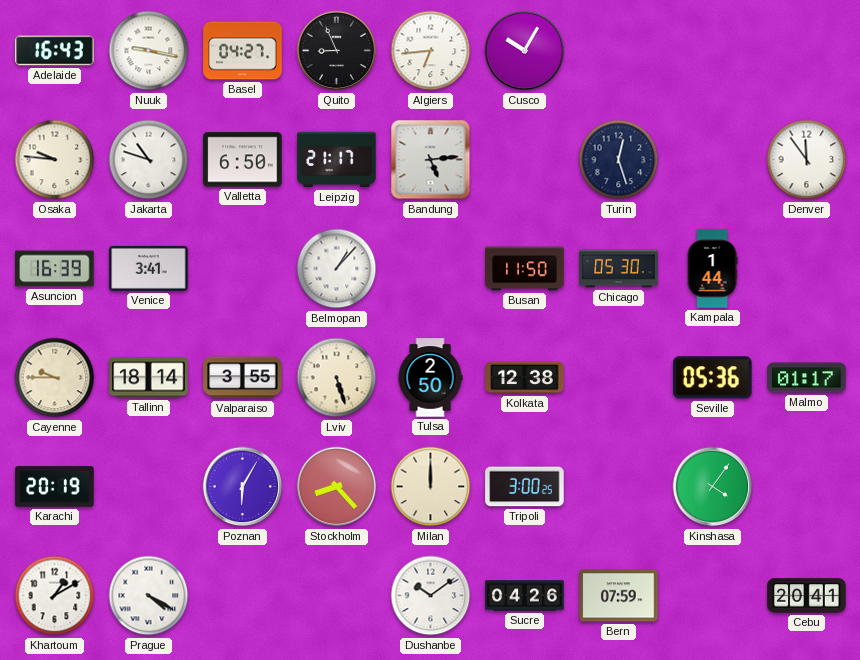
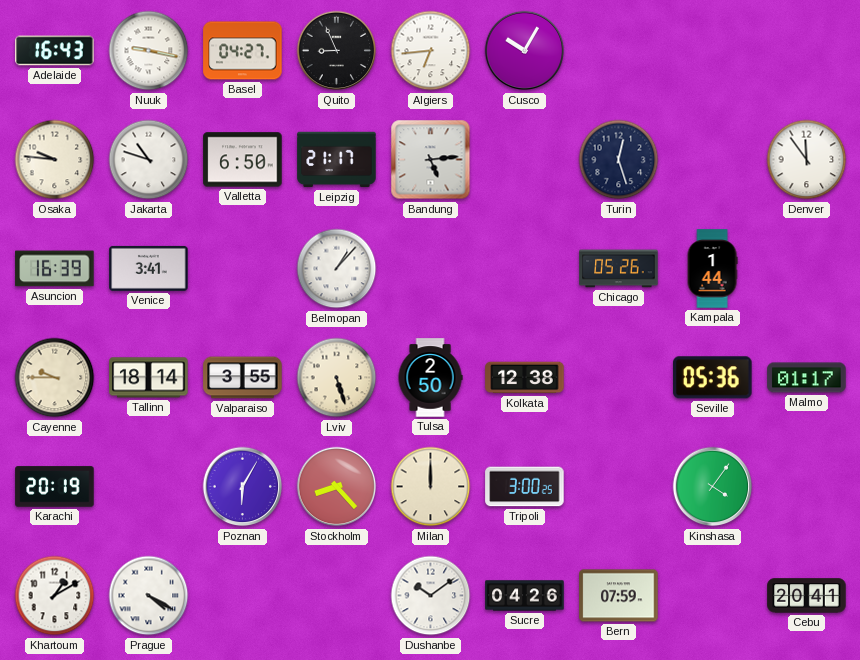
Busan: 11:50 -> none (525, 269)
Chicago: 05:30 -> 05:26 (619, 269)
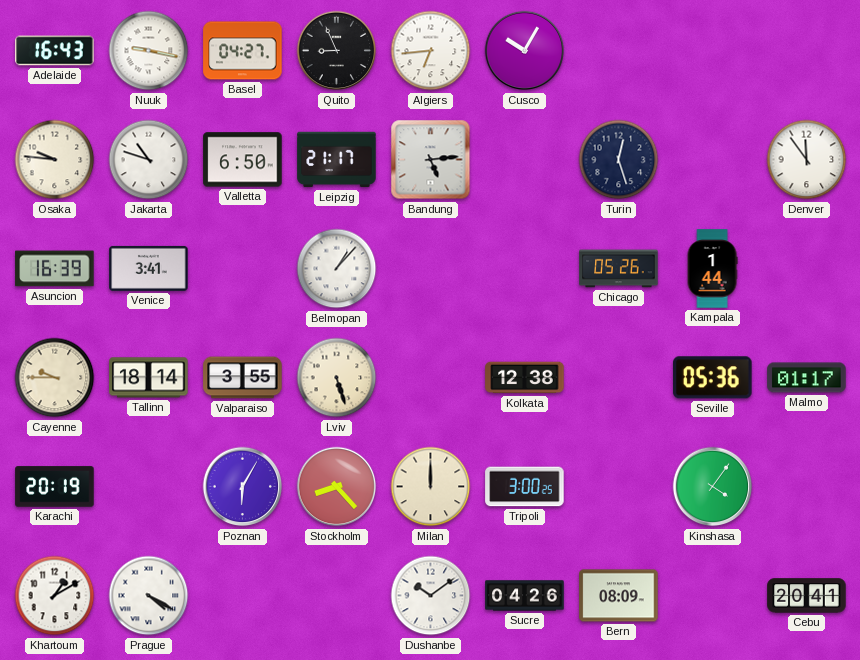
Tulsa: 2:50 -> none (430, 378)
Bern: 07:59 -> 08:09 (619, 596)
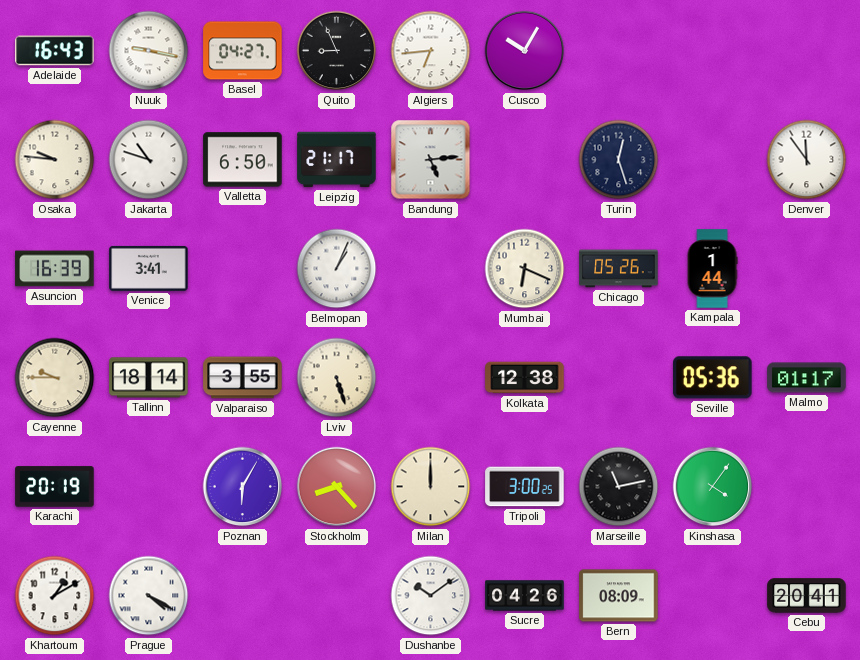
Belmopan: 1:07 -> 1:04 (337, 269)
Mumbai: none -> 6:19 (525, 269)
Marseille: none -> 11:13 (619, 487)
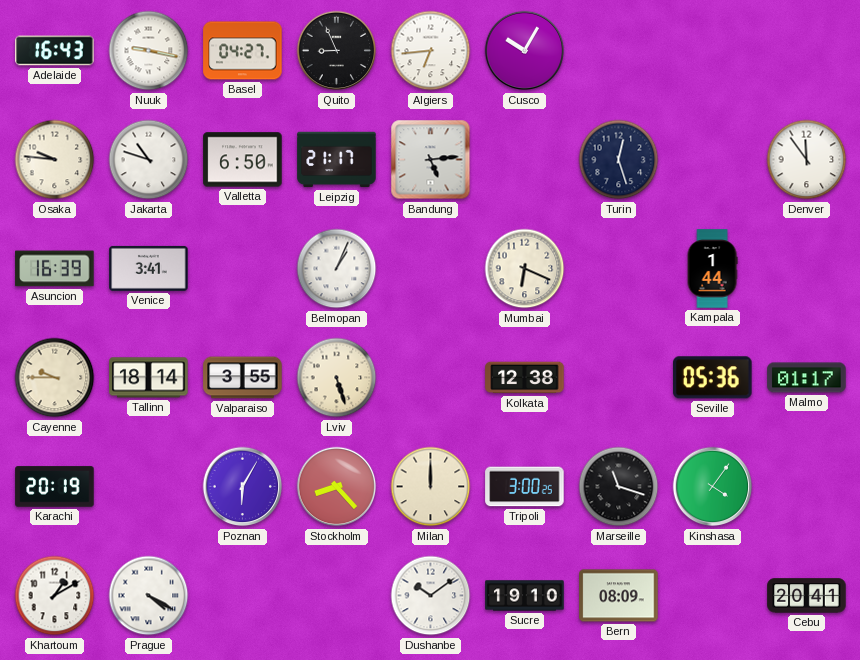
Chicago: 05:26 -> none (619, 269)
Marseille: 11:13 -> 11:18 (619, 487)
Sucre: 04:26 -> 19:10 (525, 596)
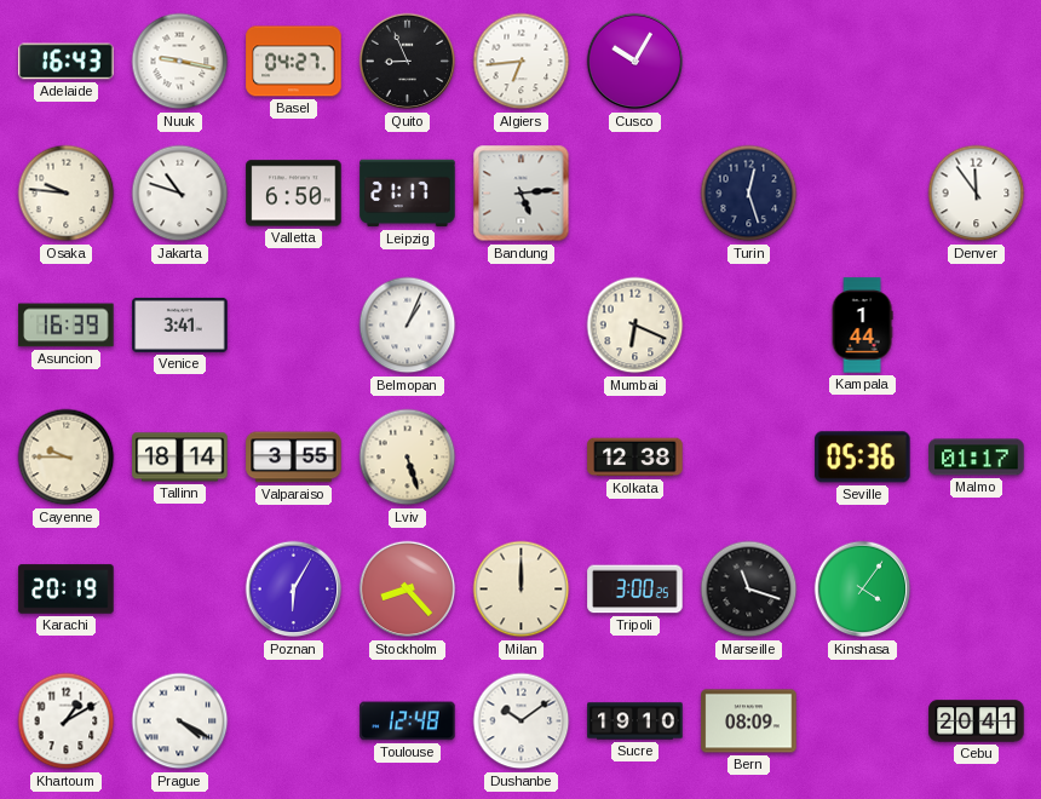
Toulouse: none -> 12:48 (408, 722)
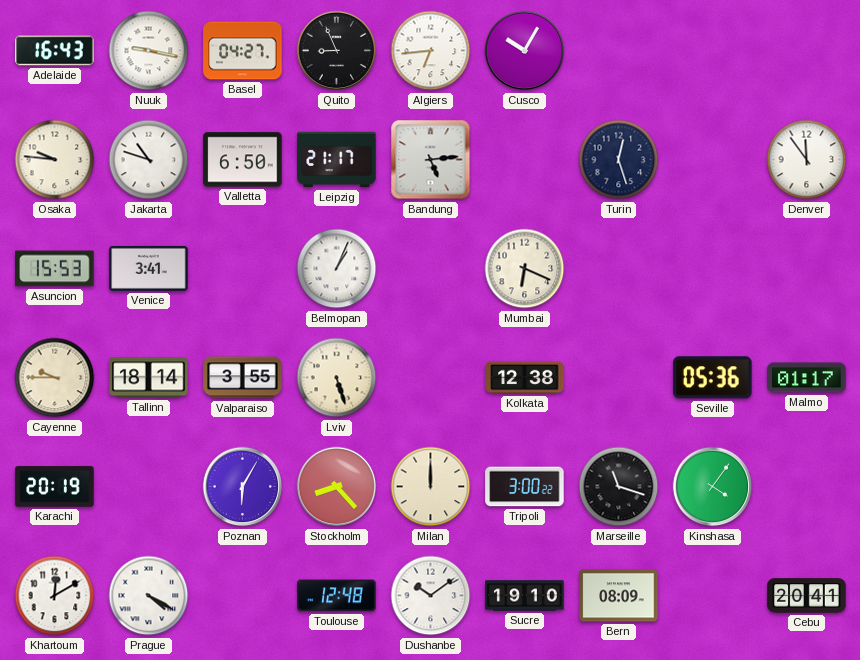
Asuncion: 16:39 -> 15:53 (55, 269)
Kampala: 1:44 -> none (862, 326)
Tripoli: 3:00:25 -> 3:00:22 (525, 487)
Khartoum: 1:10 -> 12:10 (55, 596)
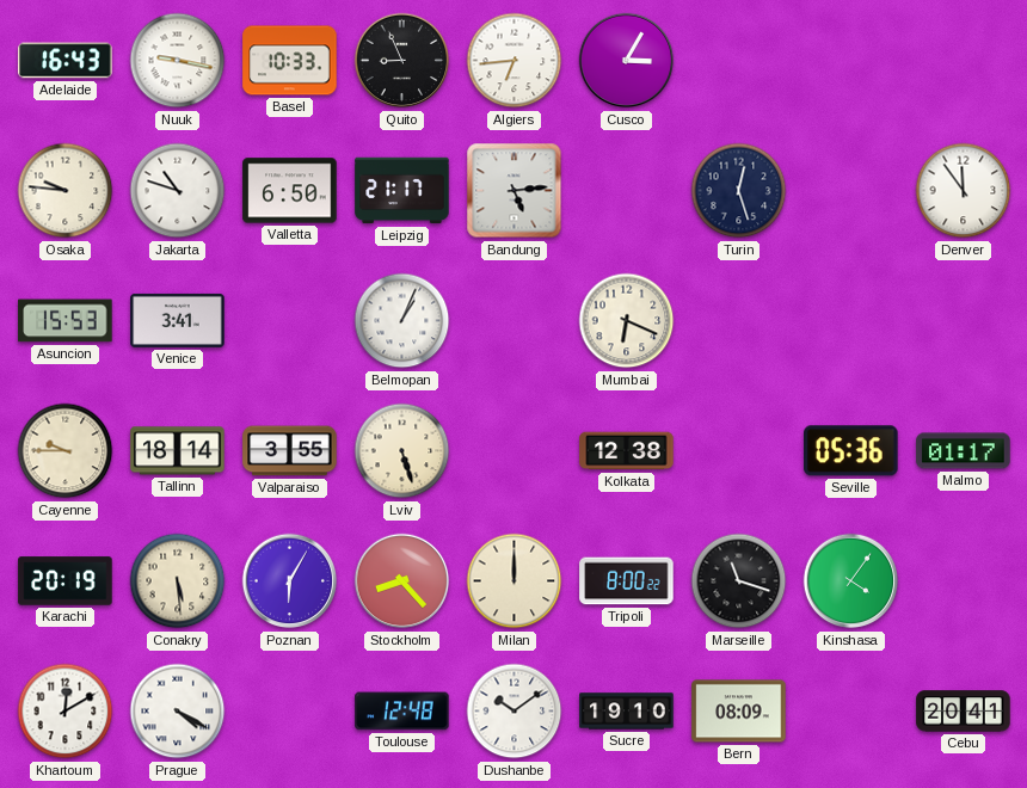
Basel: 04:27 -> 10:33 (290, 61)
Cusco: 10:05 -> 3:05 (627, 61)
Conakry: none -> 5:29 (178, 581)
Tripoli: 3:00 -> 8:00 (627, 581)
